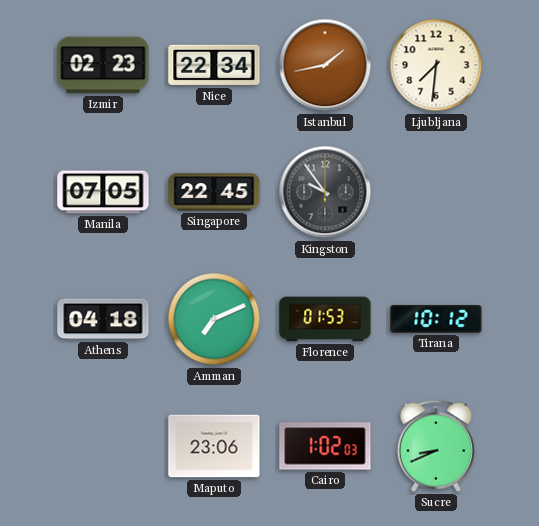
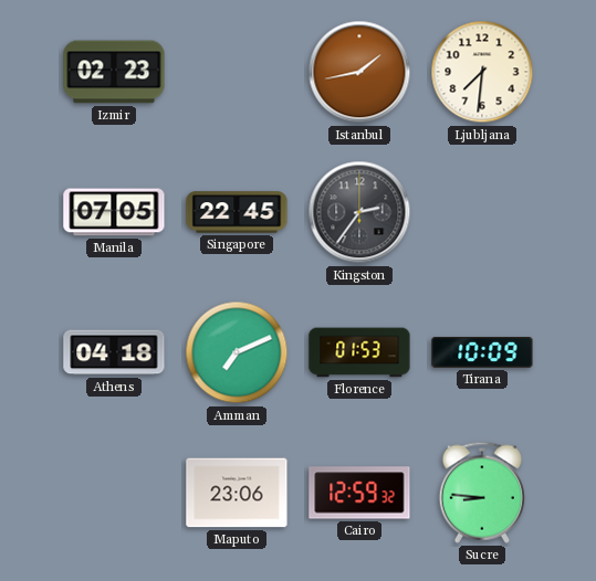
Nice: 22:34 -> none (214, 65)
Kingston: 9:54 -> 2:36 (359, 212)
Tirana: 10:12 -> 10:09 (482, 352)
Cairo: 1:02 -> 12:59 (359, 493)
Sucre: 8:41 -> 8:46 (482, 493)
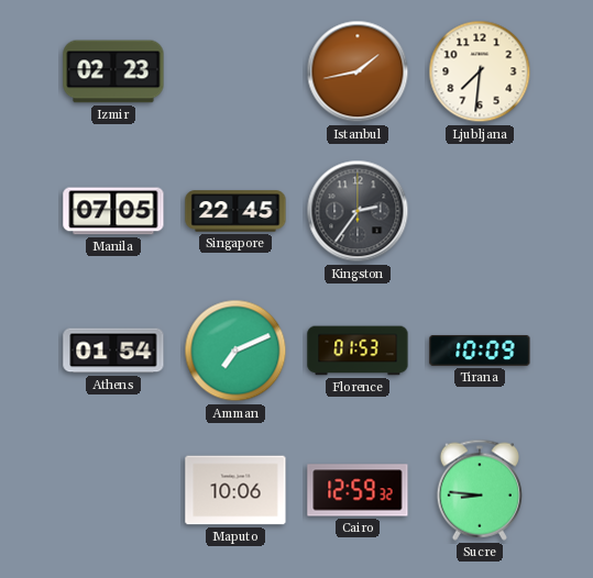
Athens: 04:18 -> 01:54 (113, 351)
Maputo: 23:06 -> 10:06 (235, 490)
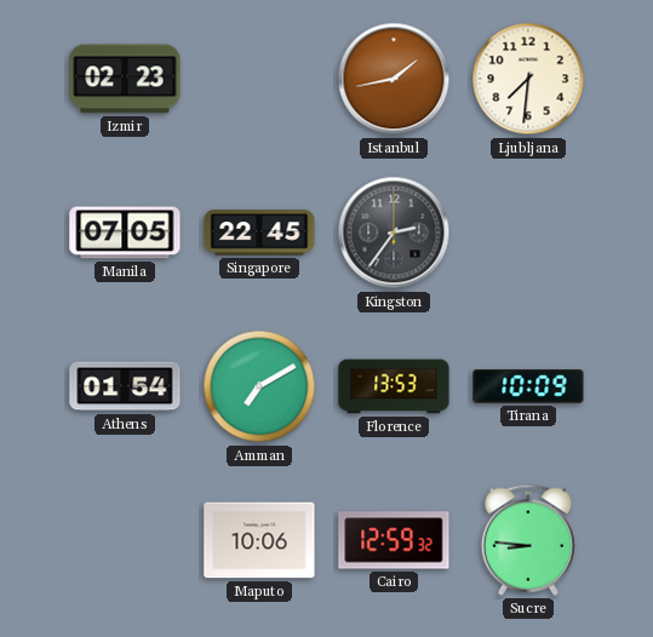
Amman: 7:11 -> 7:10 (259, 386)
Florence: 01:53 -> 13:53 (394, 386)
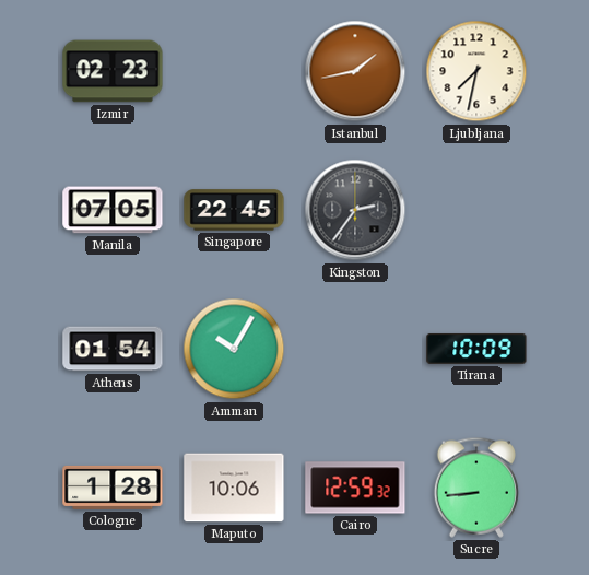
Ljubljana: 7:31 -> 7:32 (476, 71)
Amman: 7:10 -> 10:05 (234, 349)
Florence: 13:53 -> none (394, 386)
Cologne: none -> 1:28 (113, 488)
Sucre: 8:46 -> 8:44 (476, 488)
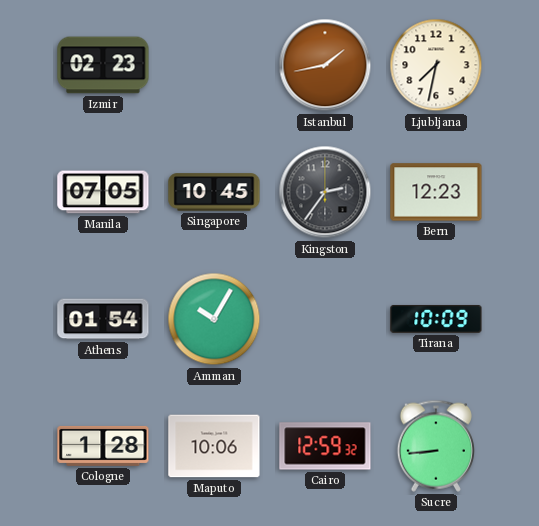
Singapore: 22:45 -> 10:45 (214, 192)
Bern: none -> 12:23 (436, 192)
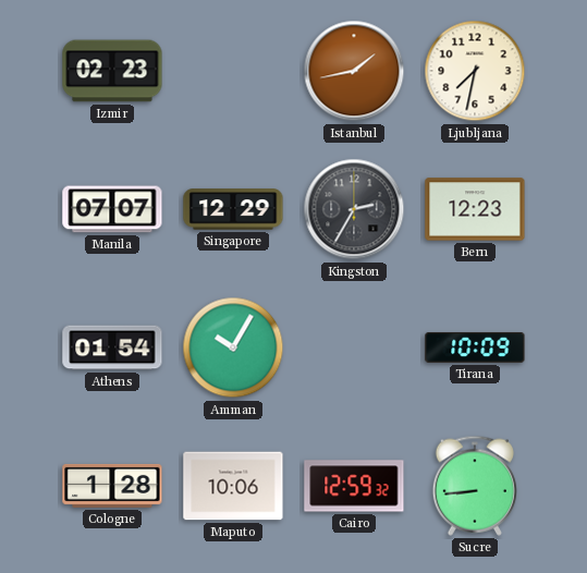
Manila: 07:05 -> 07:07 (112, 209)
Singapore: 10:45 -> 12:29 (233, 209)
Kingston: 2:36 -> 2:35 (354, 209)
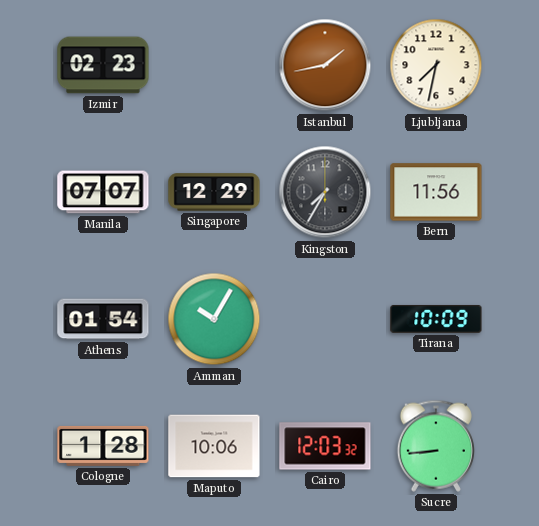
Kingston: 2:35 -> 7:35 (325, 192)
Bern: 12:23 -> 11:56 (436, 192)
Cairo: 12:59 -> 12:03 (325, 446)
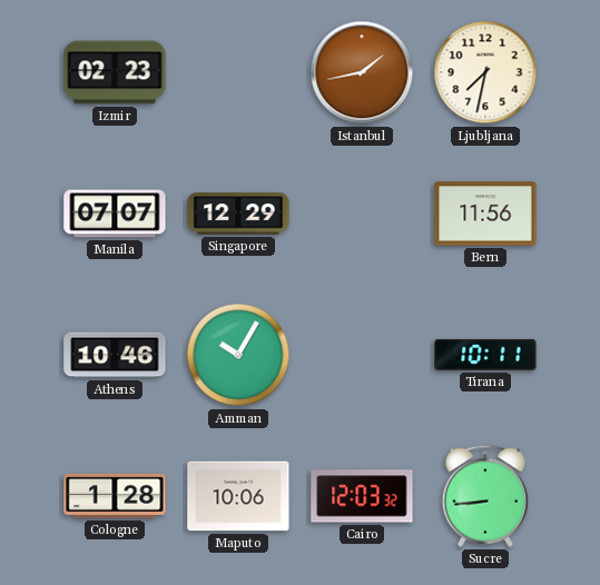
Kingston: 7:35 -> none (325, 192)
Athens: 01:54 -> 10:46 (115, 355)
Tirana: 10:09 -> 10:11 (485, 355)
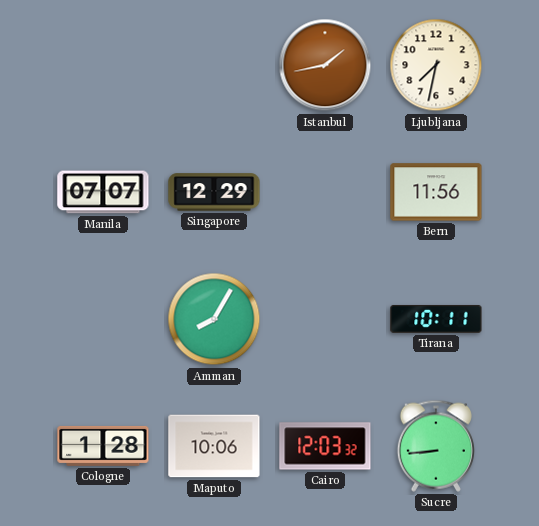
Izmir: 02:23 -> none (115, 72)
Athens: 10:46 -> none (115, 355)
Amman: 10:05 -> 8:05 (214, 319)
